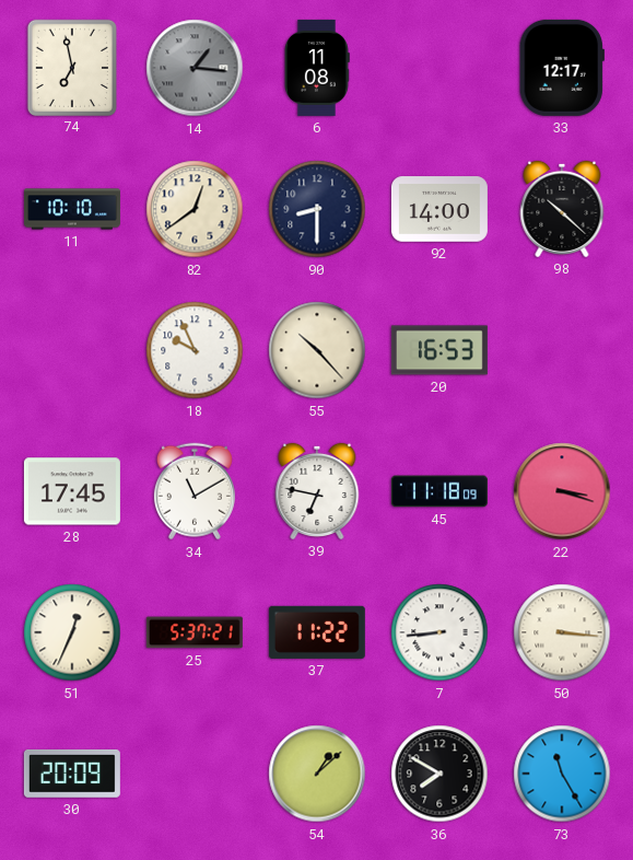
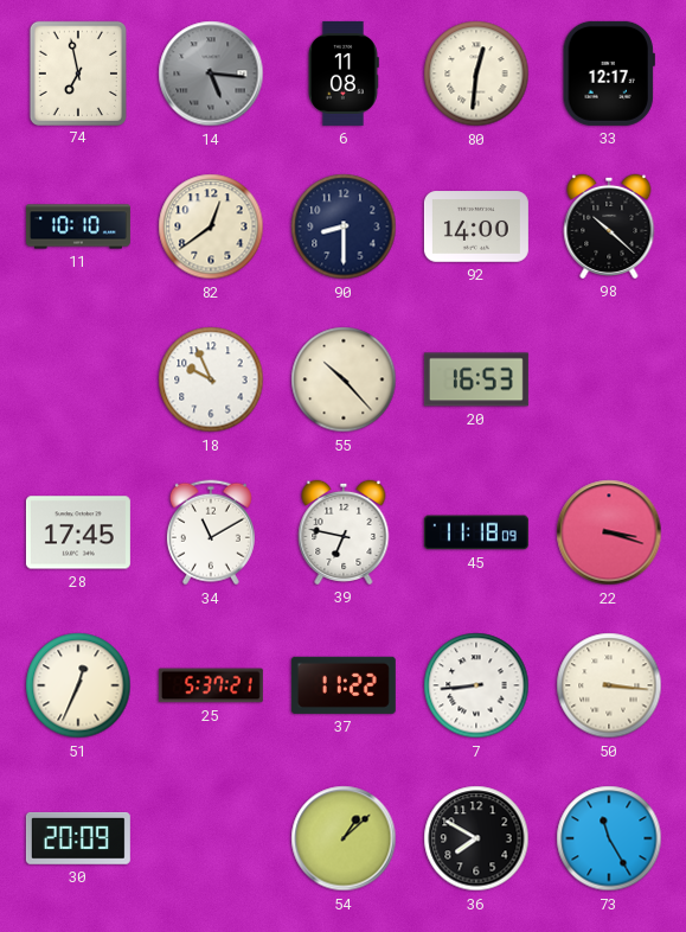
14: 1:16 -> 5:16 (211, 74)
80: none -> 12:31 (476, 74)
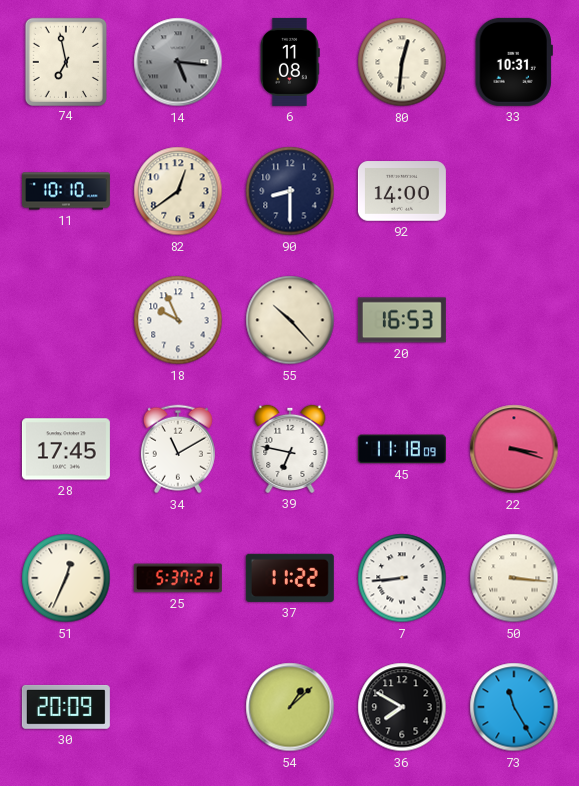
33: 12:17 -> 10:31 (514, 62)
98: 10:22 -> none (609, 226)
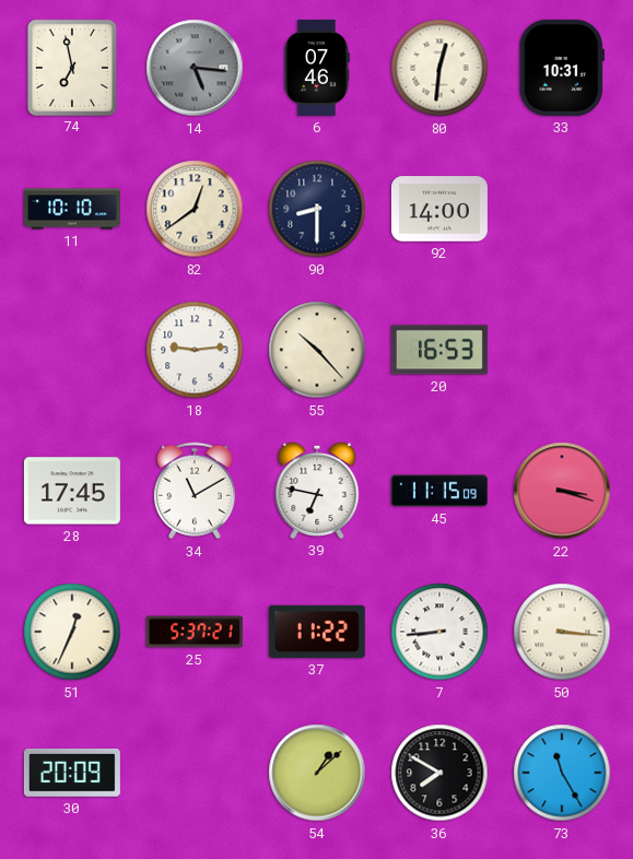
6: 11:08 -> 07:46 (317, 68)
18: 9:56 -> 9:14 (195, 350)
45: 11:18 -> 11:15 (439, 491)
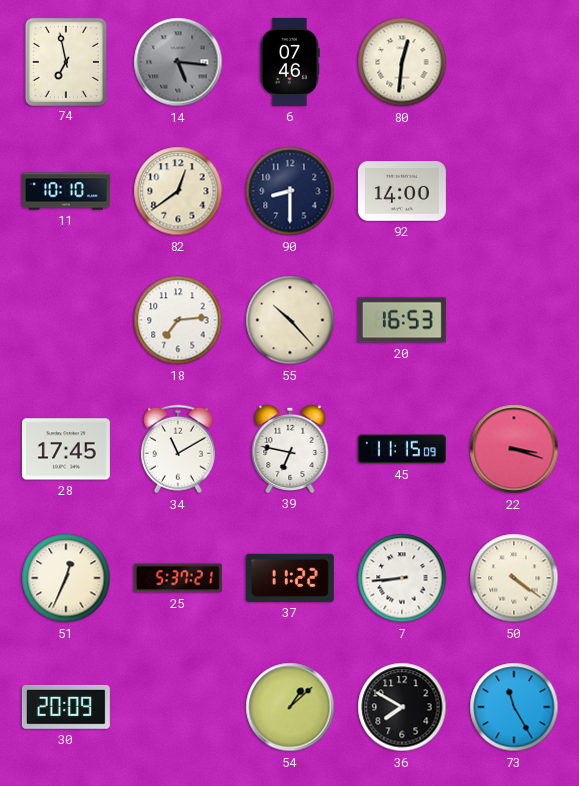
33: 10:31 -> none (562, 68)
18: 9:14 -> 7:14 (178, 320)
50: 3:16 -> 4:21 (514, 578)
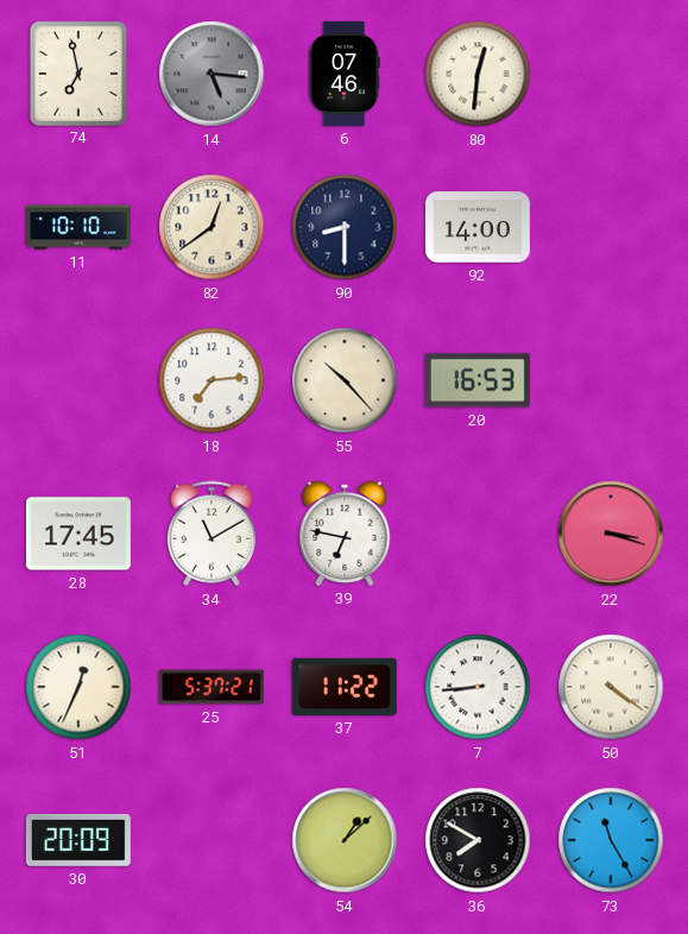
45: 11:15 -> none (402, 449)
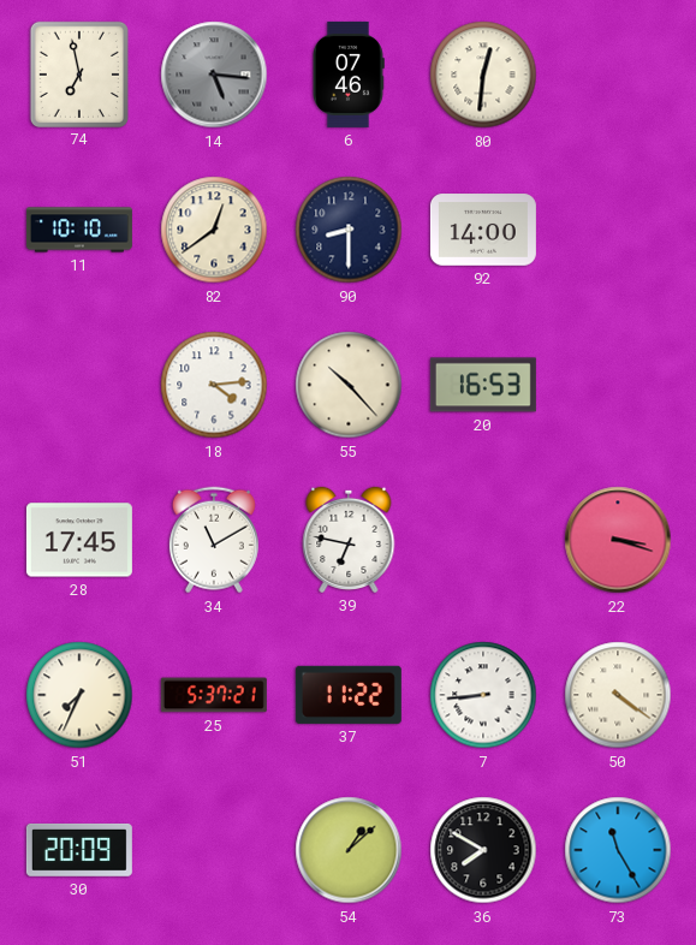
18: 7:14 -> 4:14 (214, 385)
51: 12:34 -> 7:34 (79, 695)
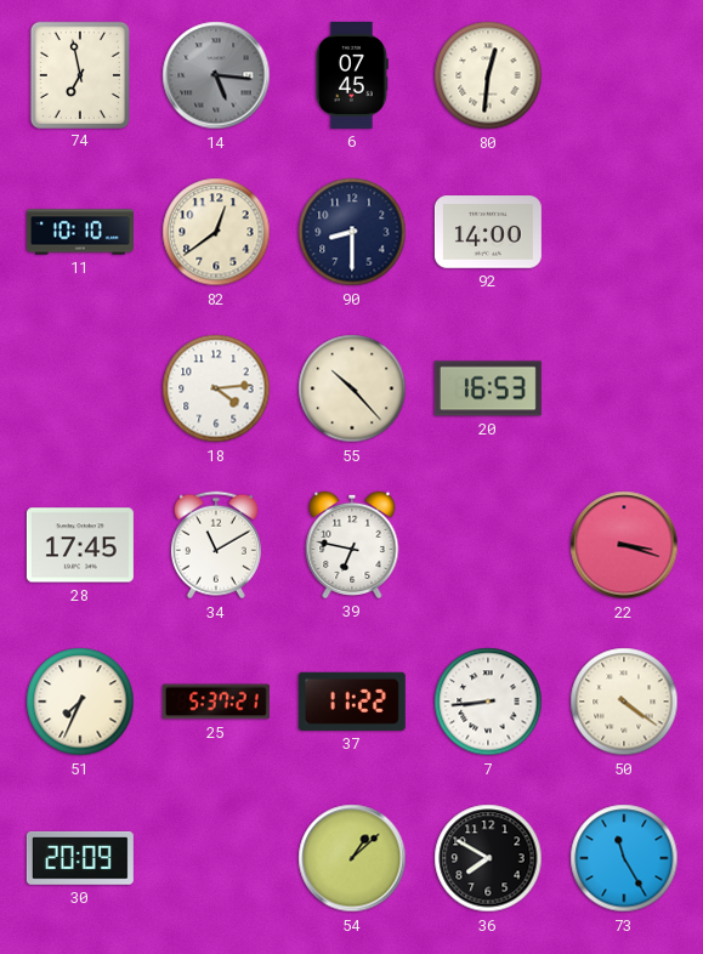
6: 07:46 -> 07:45 (352, 75)
